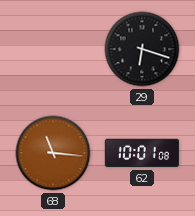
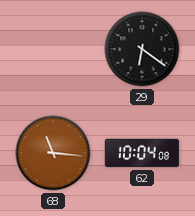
29: 6:18 -> 6:21 (142, 49)
62: 10:01 -> 10:04 (142, 153)
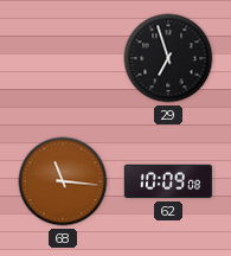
29: 6:21 -> 6:57 (168, 58)
62: 10:04 -> 10:09 (168, 181)
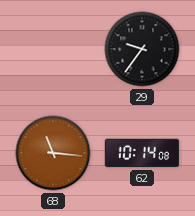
29: 6:57 -> 9:36 (142, 49)
62: 10:09 -> 10:14 (142, 153)
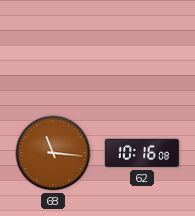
29: 9:36 -> none (142, 49)
62: 10:14 -> 10:16 (142, 153)
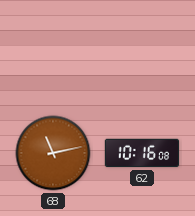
68: 11:16 -> 11:13 (53, 153)
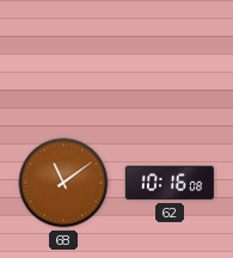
68: 11:13 -> 11:09 (63, 183)
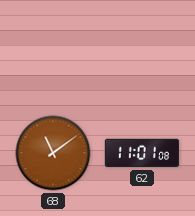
62: 10:16 -> 11:01 (142, 153)
